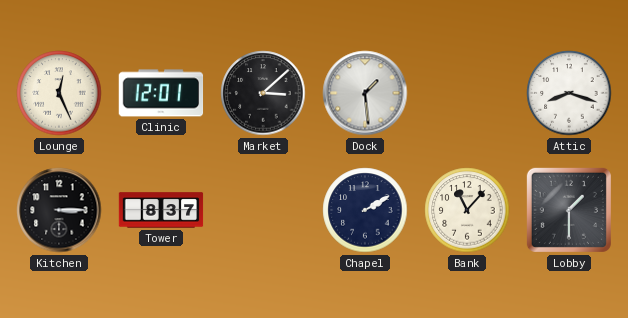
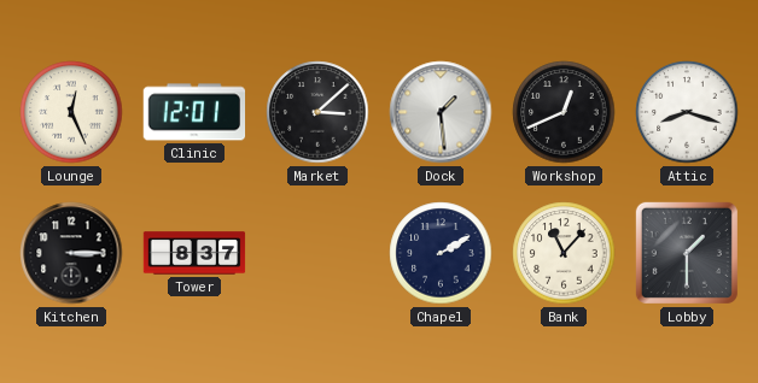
Workshop: none -> 12:41 (564, 112)
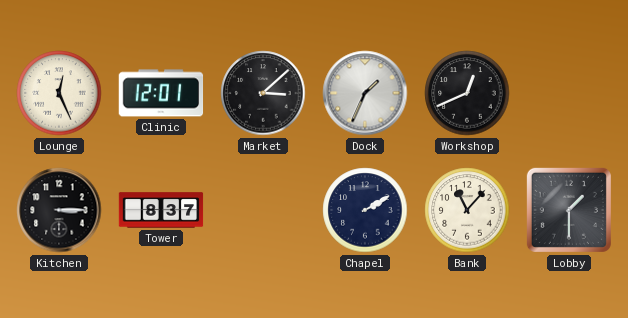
Dock: 1:29 -> 1:34 (365, 93)
Attic: 8:18 -> none (687, 112)
